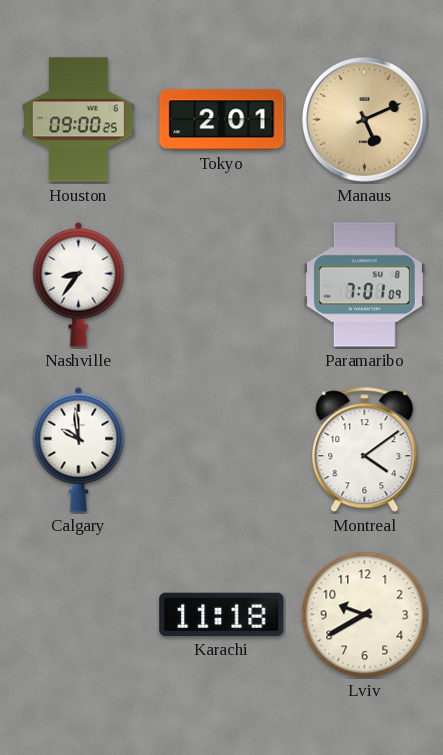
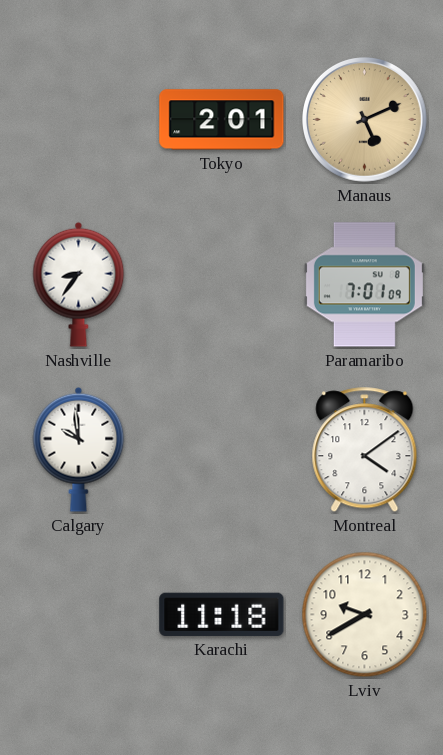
Houston: 09:00 -> none (78, 120)
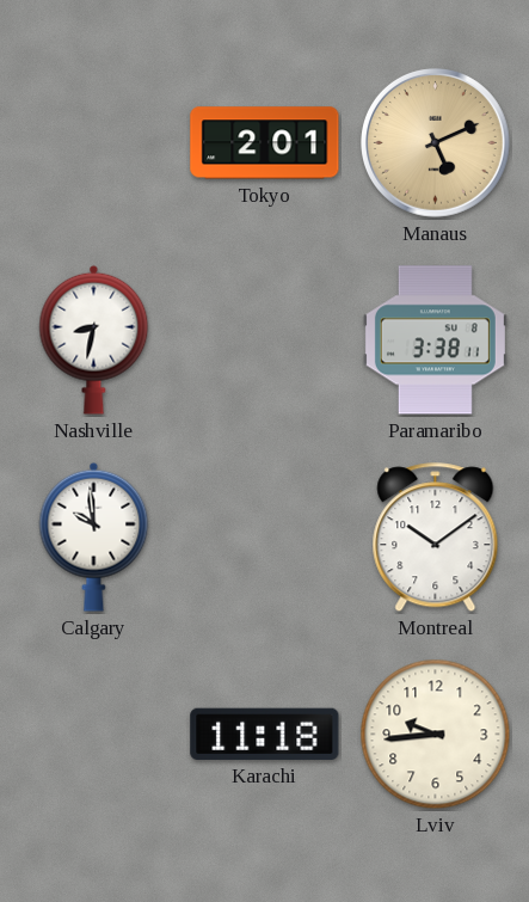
Nashville: 8:36 -> 8:32 (94, 339)
Paramaribo: 7:01 -> 3:38 (435, 340)
Montreal: 4:09 -> 10:09 (436, 538)
Lviv: 9:40 -> 9:44 (436, 735)
